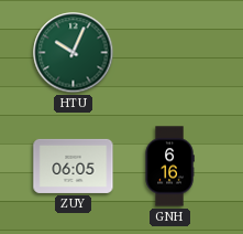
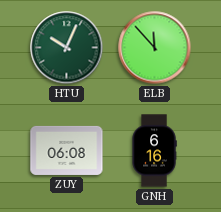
ELB: none -> 11:53 (155, 48)
ZUY: 06:05 -> 06:08 (67, 150)
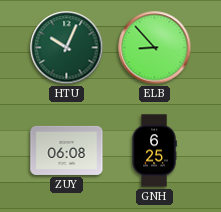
ELB: 11:53 -> 8:53 (155, 48)
GNH: 6:16 -> 6:25 (154, 151)
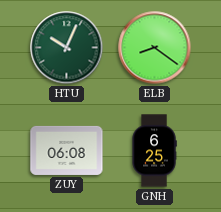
ELB: 8:53 -> 8:21 (155, 48)
